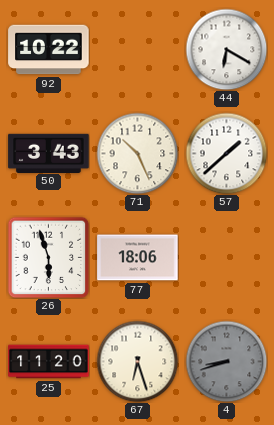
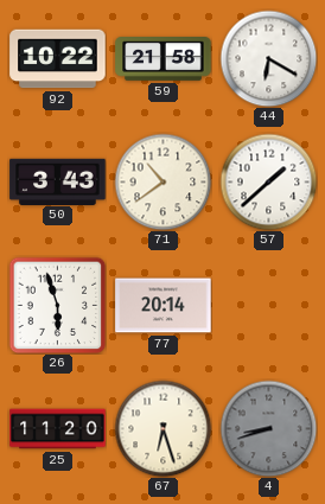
59: none -> 21:58 (164, 59)
71: 10:26 -> 10:39 (162, 181)
77: 18:06 -> 20:14 (164, 306)
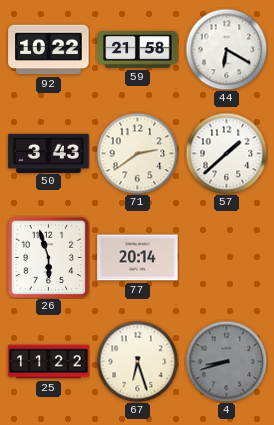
71: 10:39 -> 2:39 (137, 153)
25: 11:20 -> 11:22 (49, 362)
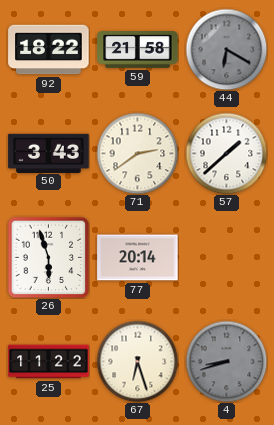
92: 10:22 -> 18:22 (49, 50)
44 dial: white -> grey (226, 49)
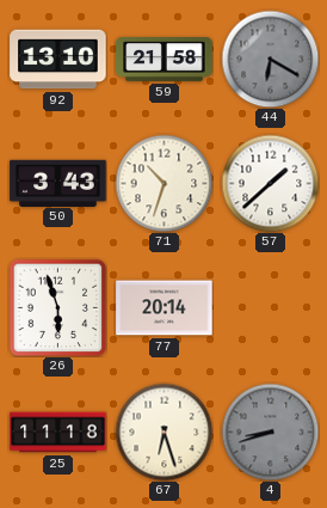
92: 18:22 -> 13:10 (58, 60)
71: 2:39 -> 10:33 (163, 183)
25: 11:22 -> 11:18 (58, 433)
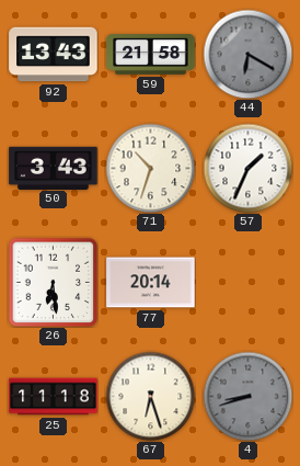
92: 13:10 -> 13:43 (54, 55)
57: 1:38 -> 1:34 (247, 168)
26: 5:57 -> 6:29 (53, 282)
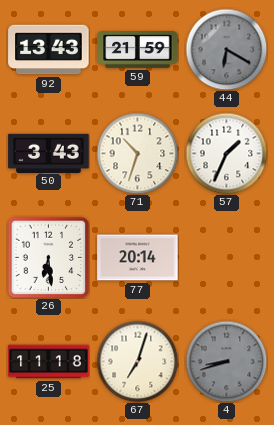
59: 21:58 -> 21:59 (138, 50)
67: 6:27 -> 7:03 (137, 361)
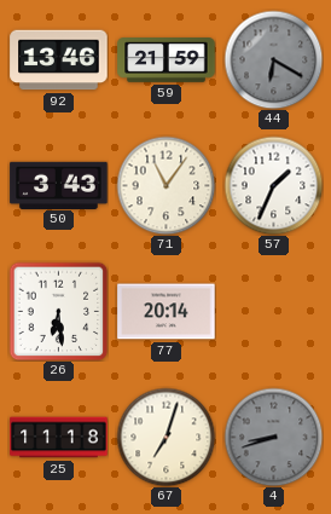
92: 13:43 -> 13:46 (59, 60)
71: 10:33 -> 11:06 (165, 185)
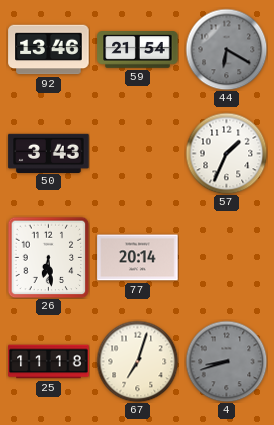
59: 21:59 -> 21:54 (138, 50)
71: 11:06 -> none (165, 185)
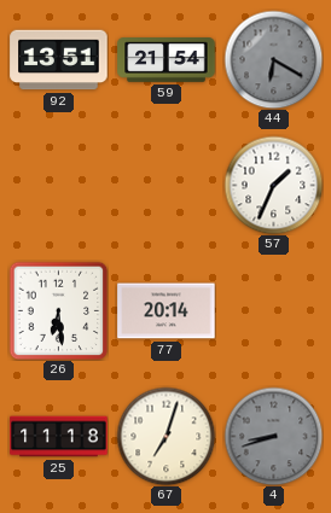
92: 13:46 -> 13:51 (59, 60)
50: 3:43 -> none (49, 153)
